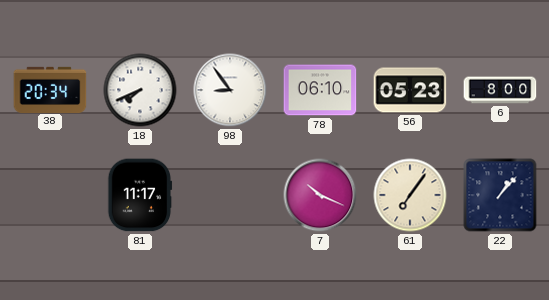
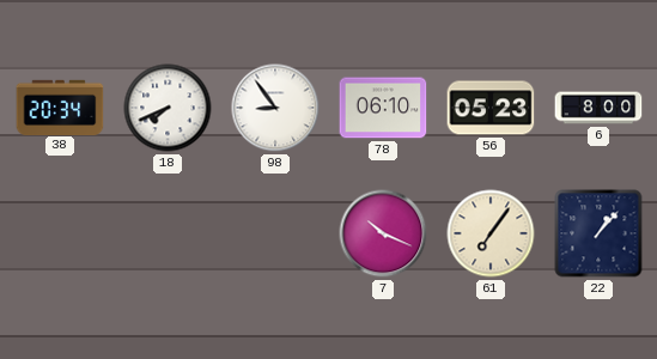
81: 11:17 -> none (140, 195)
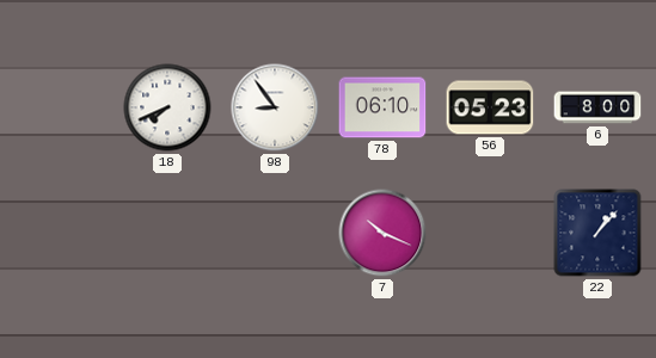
38: 20:34 -> none (60, 107)
61: 7:06 -> none (491, 233)
